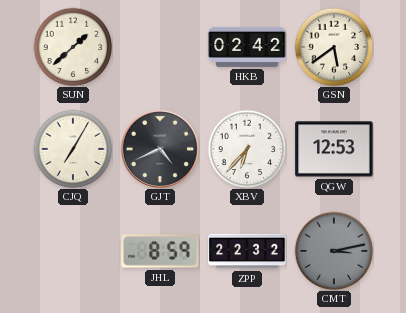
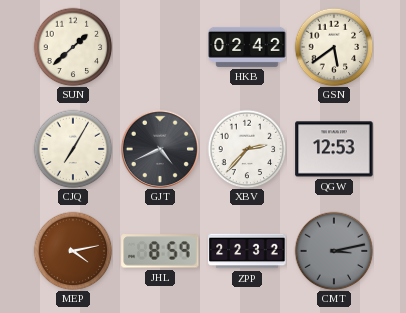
XBV: 6:37 -> 2:37 (247, 149)
MEP: none -> 4:13 (73, 251)
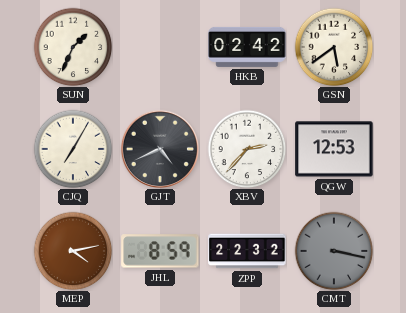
SUN: 1:38 -> 1:34 (73, 47)
CMT: 3:13 -> 3:17 (334, 251)
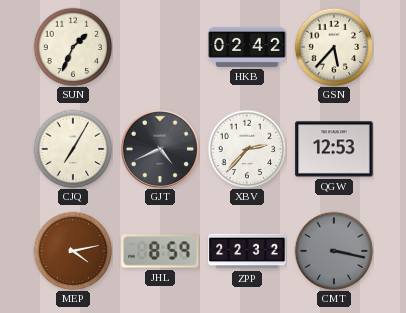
GSN: 5:39 -> 5:37 (334, 47)
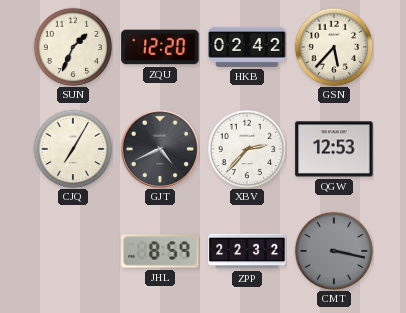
ZQU: none -> 12:20 (160, 47)
MEP: 4:13 -> none (73, 251)
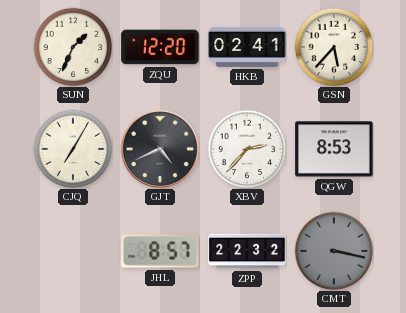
HKB: 02:42 -> 02:41 (247, 47)
QGW: 12:53 -> 8:53 (334, 149)
JHL: 8:59 -> 8:57 (160, 251)
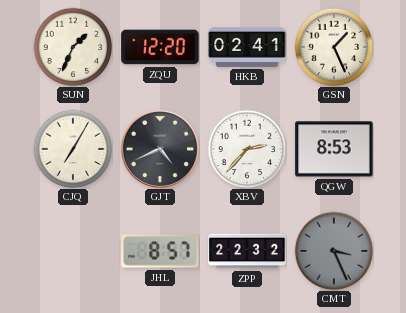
GSN: 5:37 -> 1:26 (334, 47)
CMT: 3:17 -> 3:26 (334, 251)
